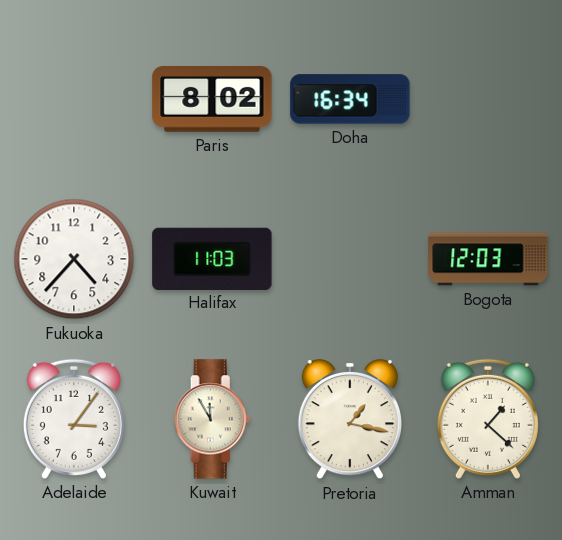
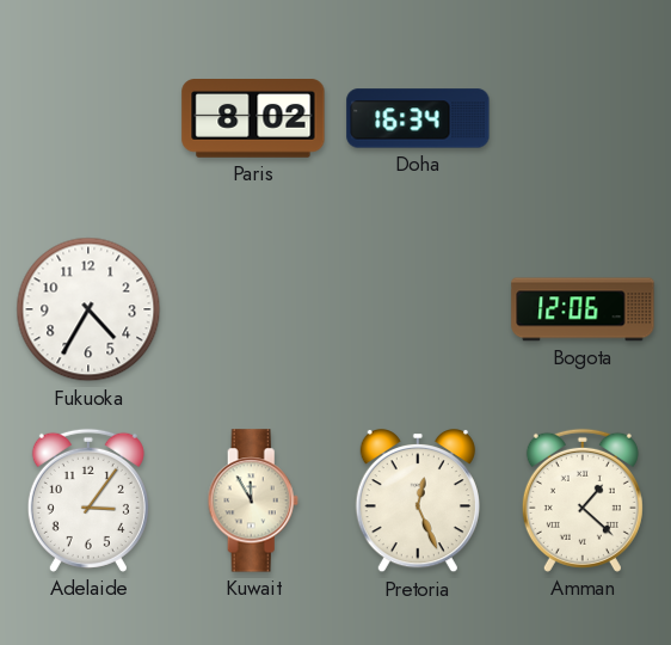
Fukuoka: 4:37 -> 4:35 (88, 309)
Halifax: 11:03 -> none (212, 258)
Bogota: 12:03 -> 12:06 (583, 309)
Pretoria: 1:17 -> 12:26 (418, 500)
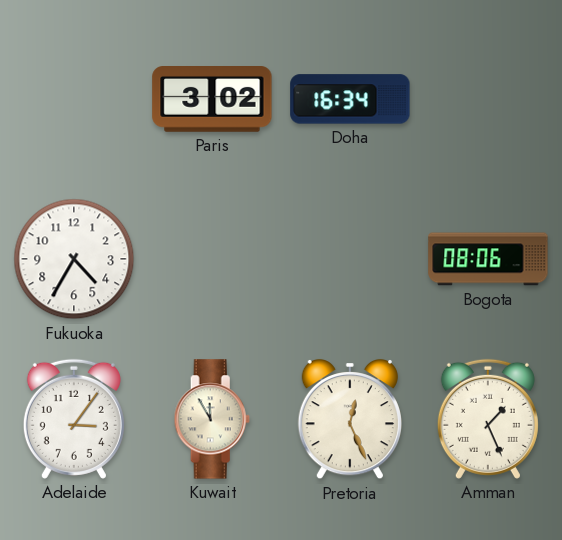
Paris: 8:02 -> 3:02 (212, 100)
Bogota: 12:06 -> 08:06 (488, 259)
Amman: 1:22 -> 1:26 (488, 419)
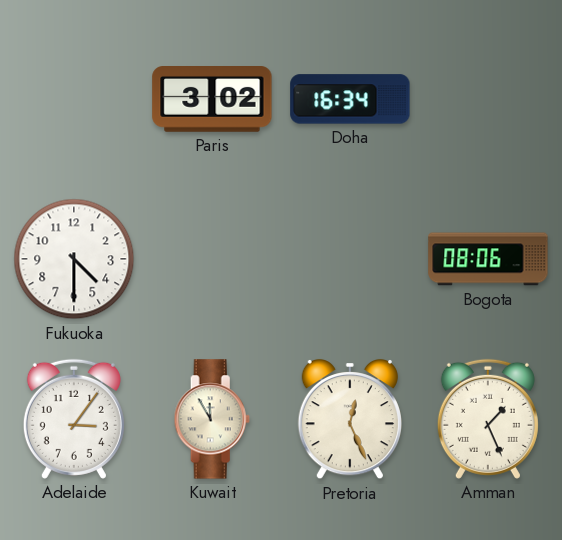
Fukuoka: 4:35 -> 4:30 (74, 259)
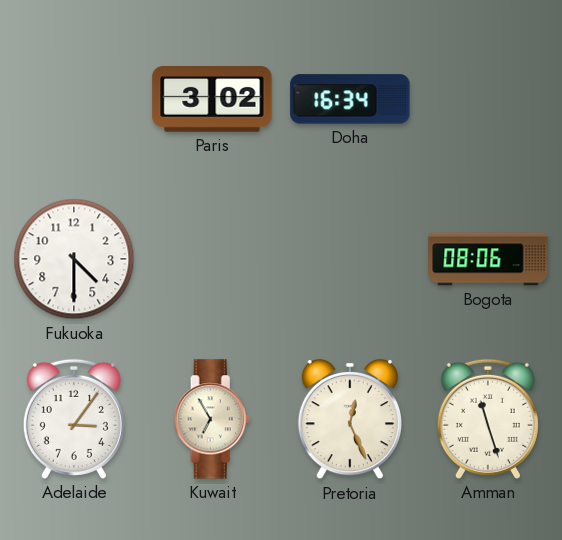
Kuwait: 11:55 -> 6:55 (212, 419)
Amman: 1:26 -> 11:27 (488, 419)
